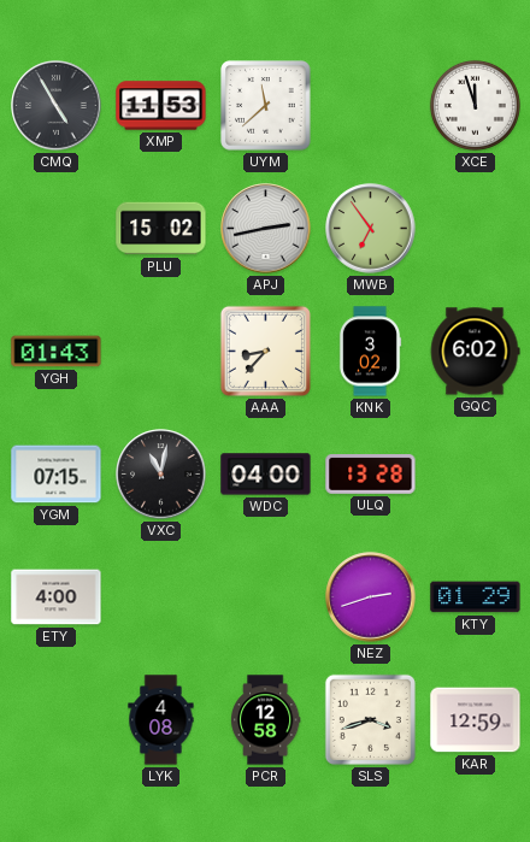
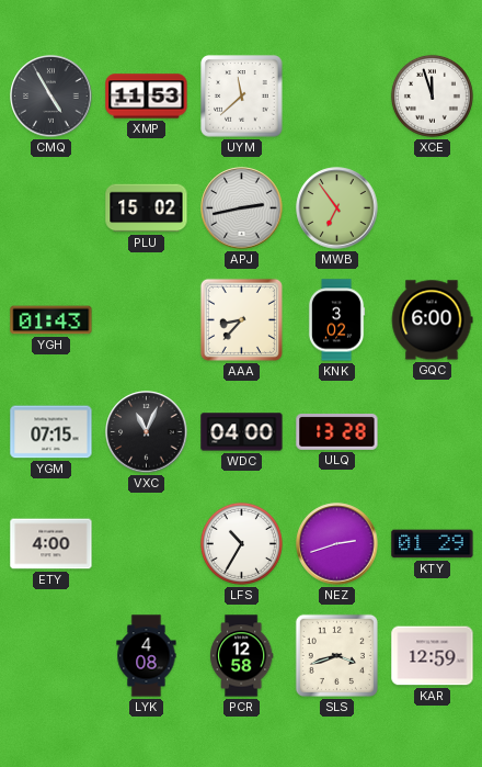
GQC: 6:02 -> 6:00 (432, 320)
VXC: 11:02 -> 11:04 (147, 432)
LFS: none -> 10:35 (241, 543)
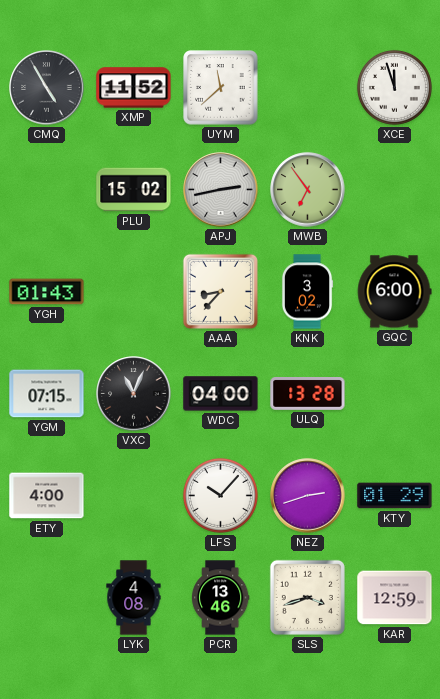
XMP: 11:53 -> 11:52 (134, 88)
LFS: 10:35 -> 10:07 (220, 495)
PCR: 12:58 -> 13:46 (220, 598)
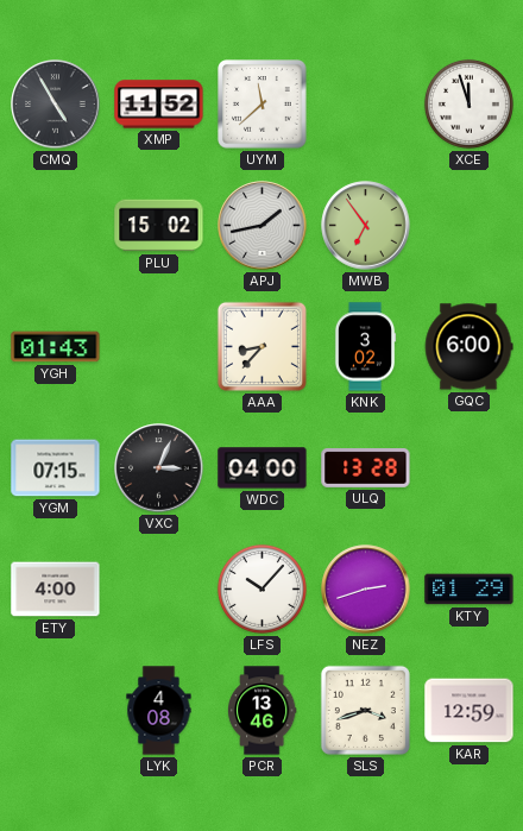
APJ: 2:43 -> 1:43 (263, 226)
VXC: 11:04 -> 3:04 (159, 468)
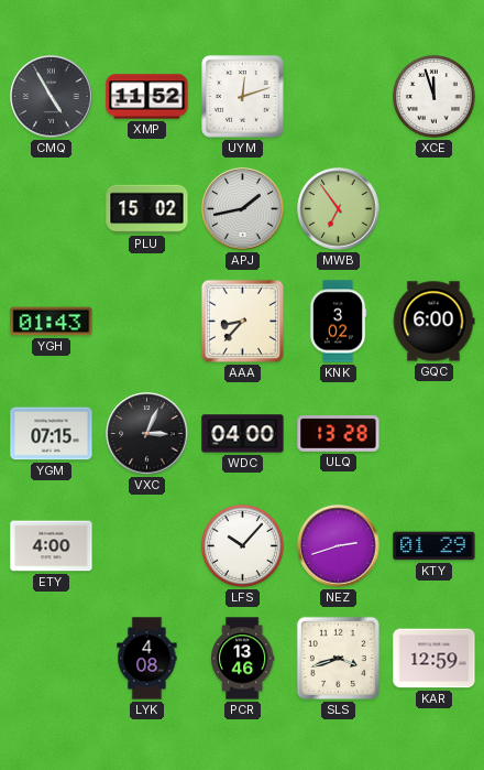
UYM: 11:38 -> 12:12 (243, 97)
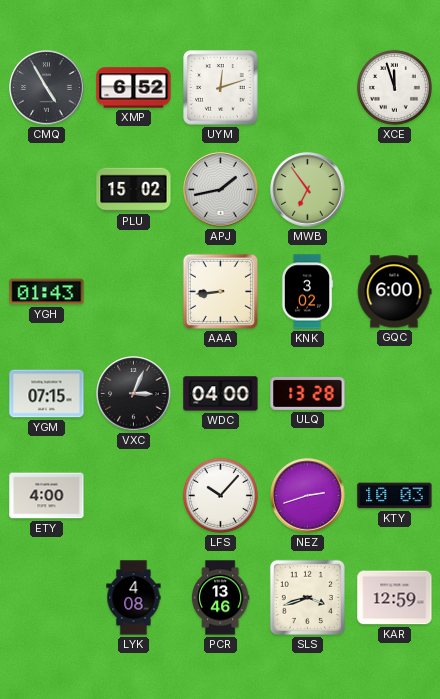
XMP: 11:52 -> 6:52 (134, 88)
AAA: 8:37 -> 8:44 (220, 291)
KTY: 01:29 -> 10:03 (395, 496)
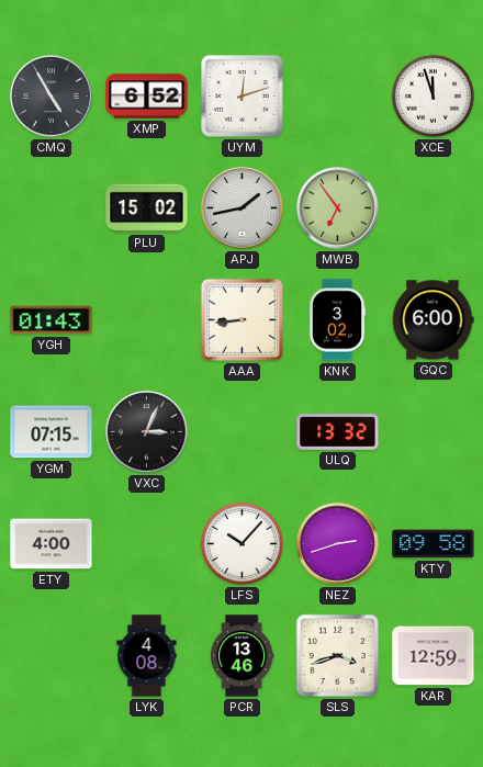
WDC: 04:00 -> none (221, 394)
ULQ: 13:28 -> 13:32 (338, 432)
KTY: 10:03 -> 09:58 (434, 544)
